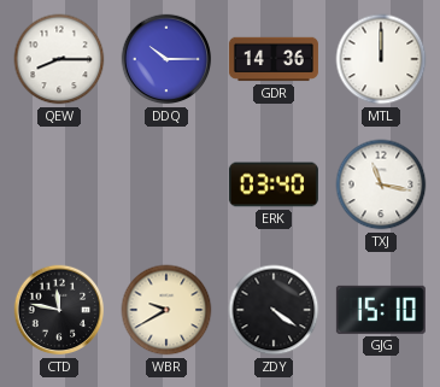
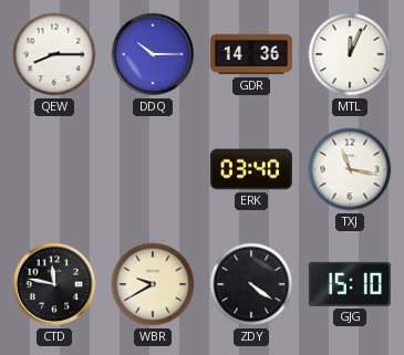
MTL: 12:00 -> 12:04 (350, 54)
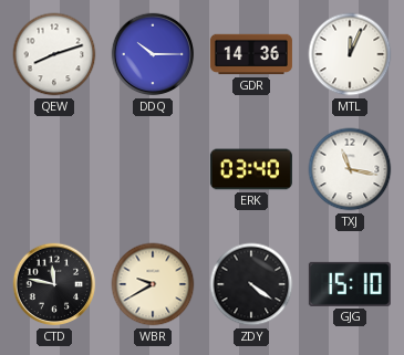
QEW: 8:15 -> 8:12 (54, 54)
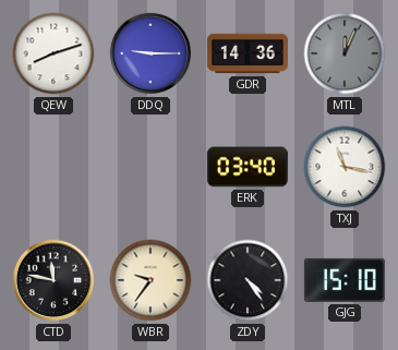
DDQ: 10:15 -> 9:15 (150, 53)
MTL dial: white -> grey (345, 53)
WBR: 9:40 -> 9:36 (150, 280)
ZDY: 4:21 -> 4:24 (248, 280)
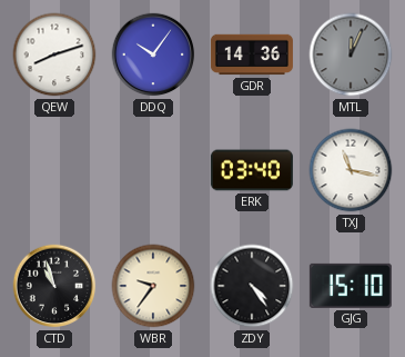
DDQ: 9:15 -> 10:06 (153, 54)
CTD: 11:47 -> 10:57 (54, 286)
